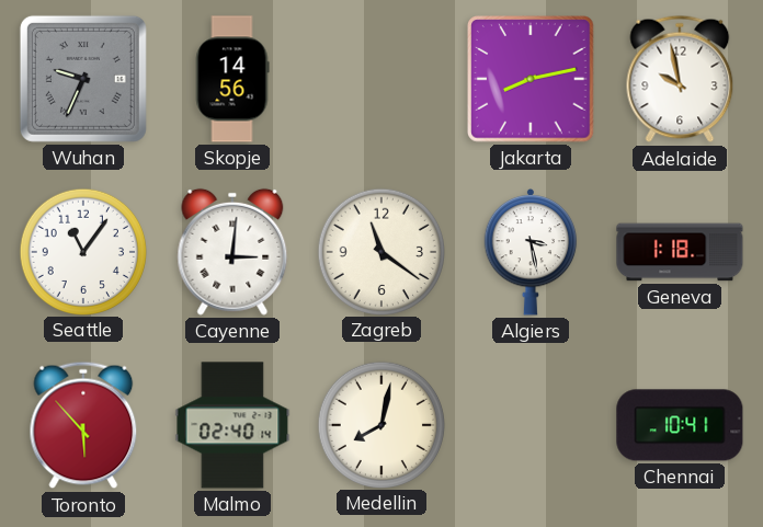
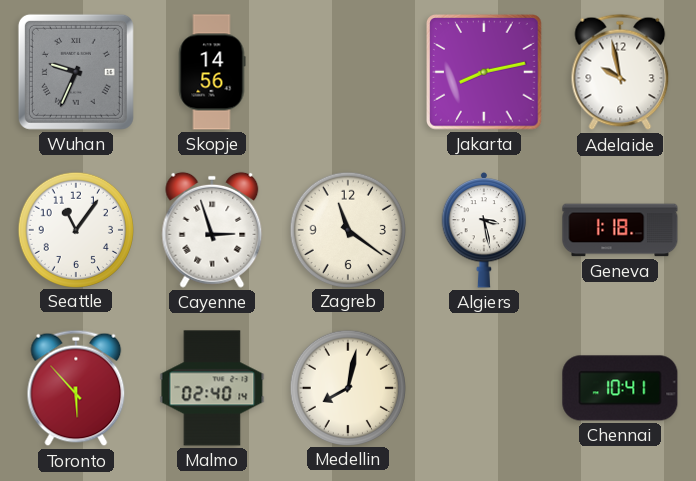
Cayenne: 3:01 -> 2:57 (212, 230)
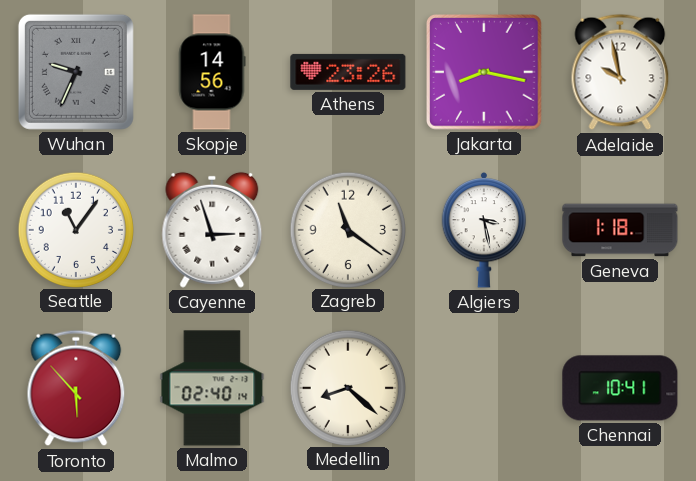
Athens: none -> 23:26 (348, 72)
Jakarta: 8:13 -> 8:17 (485, 73)
Medellin: 8:02 -> 8:22 (347, 387)
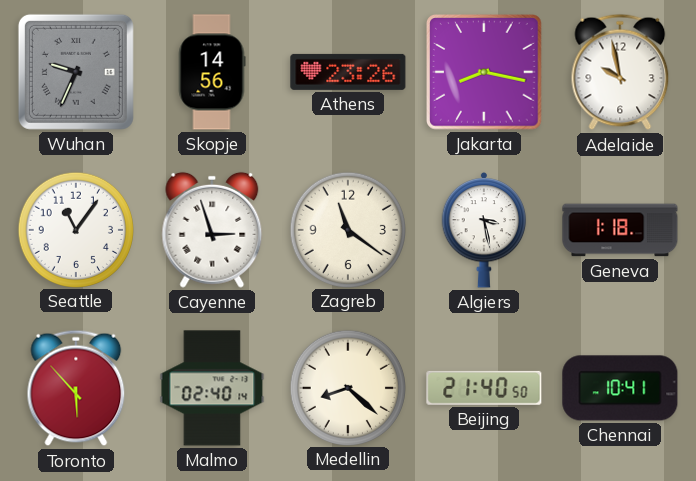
Beijing: none -> 21:40 (484, 388)
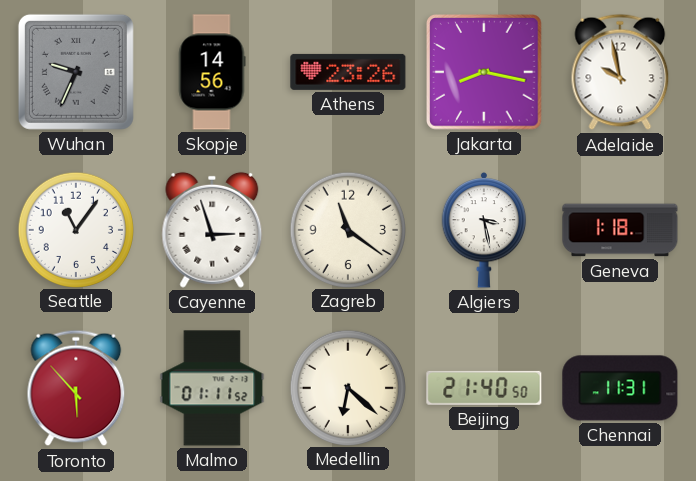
Malmo: 02:40 -> 01:11 (212, 388)
Medellin: 8:22 -> 6:22 (347, 387)
Chennai: 10:41 -> 11:31 (620, 388)
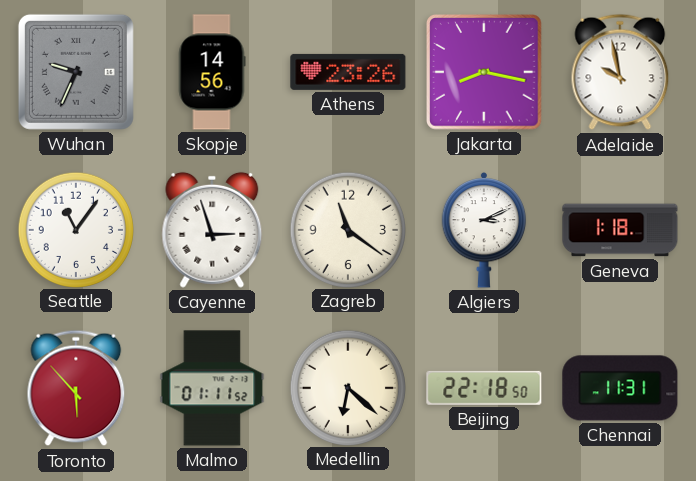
Algiers: 3:28 -> 3:11 (484, 230)
Beijing: 21:40 -> 22:18 (484, 388)
